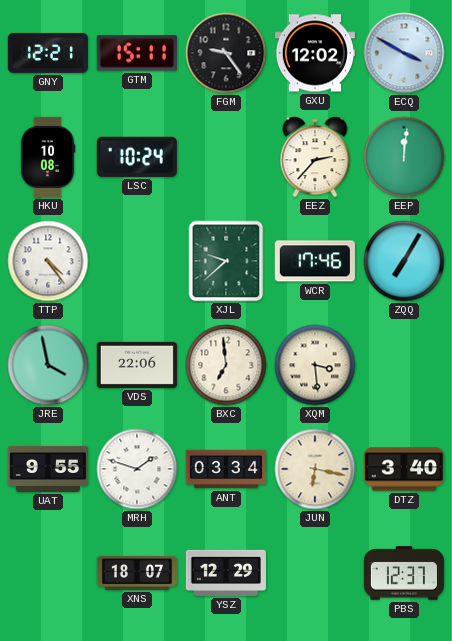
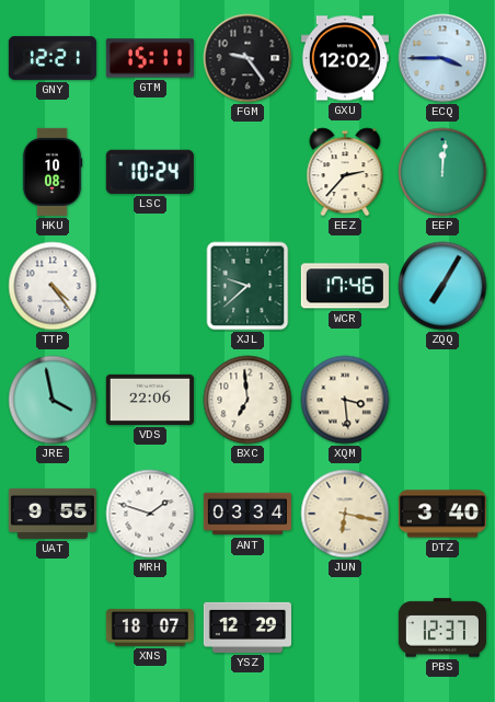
ECQ: 3:50 -> 3:45 (442, 58)
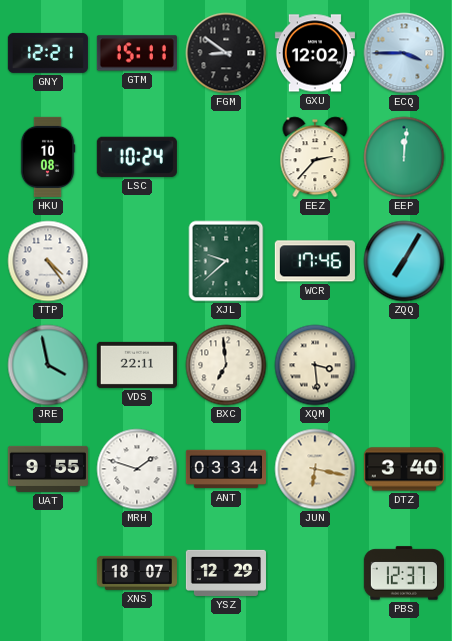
FGM: 9:24 -> 8:51 (226, 53)
VDS: 22:06 -> 22:11 (137, 365)
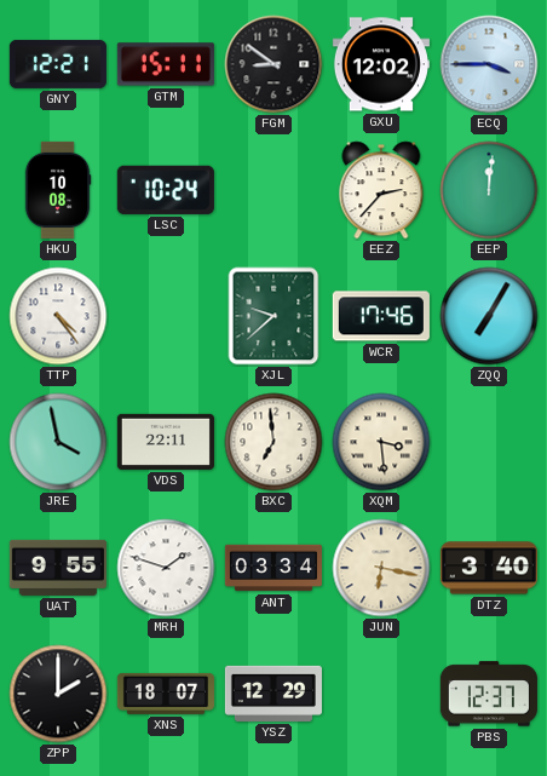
ZPP: none -> 2:00 (58, 694)
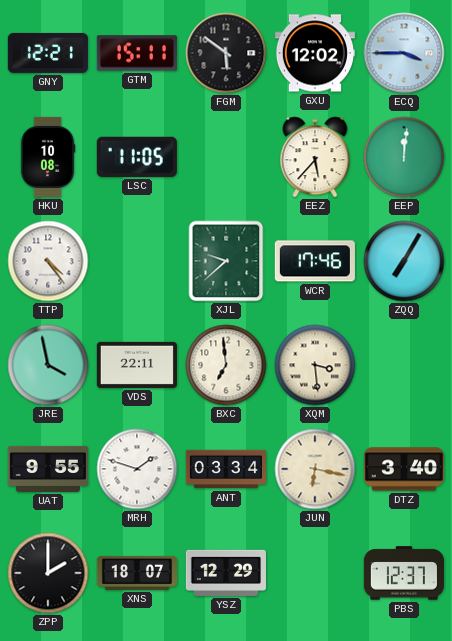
FGM: 8:51 -> 5:51 (226, 53)
LSC: 10:24 -> 11:05 (137, 157)
EEZ: 2:37 -> 5:37 (315, 157)
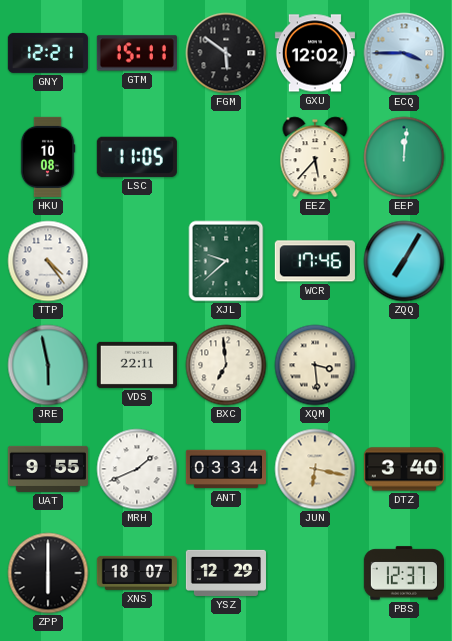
JRE: 3:58 -> 5:58 (48, 365)
MRH: 1:48 -> 1:41 (137, 469)
ZPP: 2:00 -> 6:00 (48, 573)
